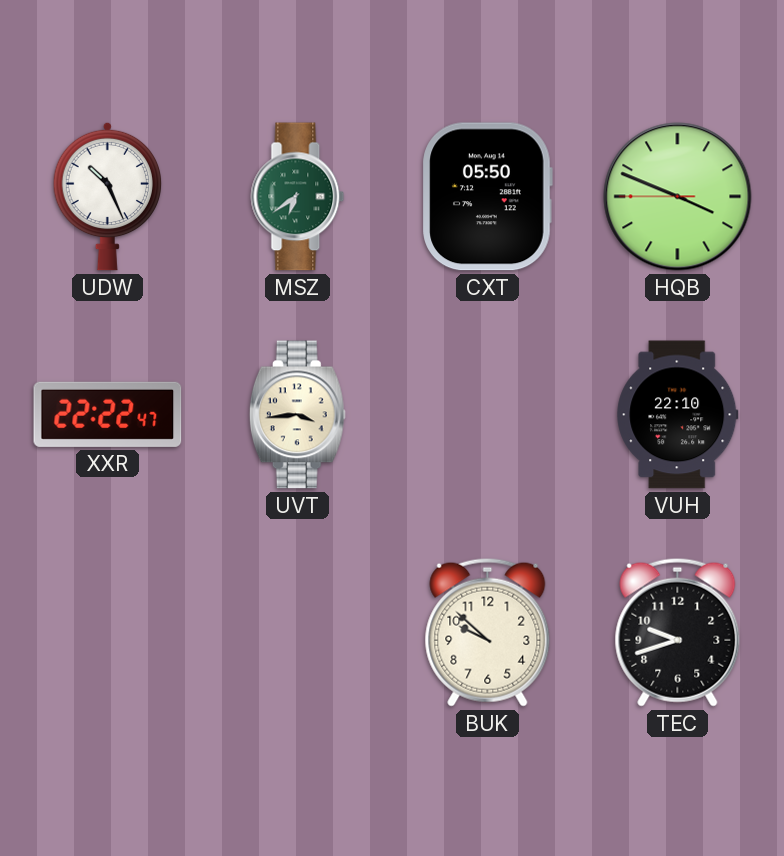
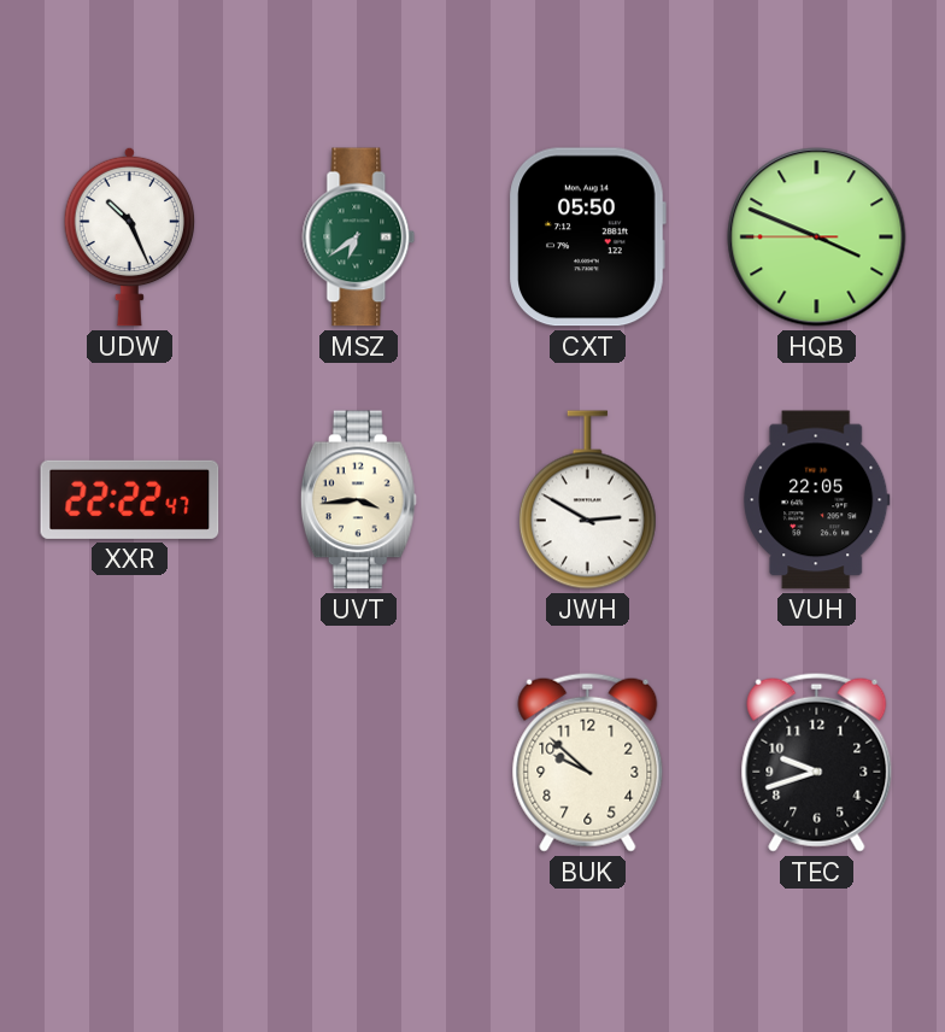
JWH: none -> 2:50 (587, 500)
VUH: 22:10 -> 22:05 (817, 500)
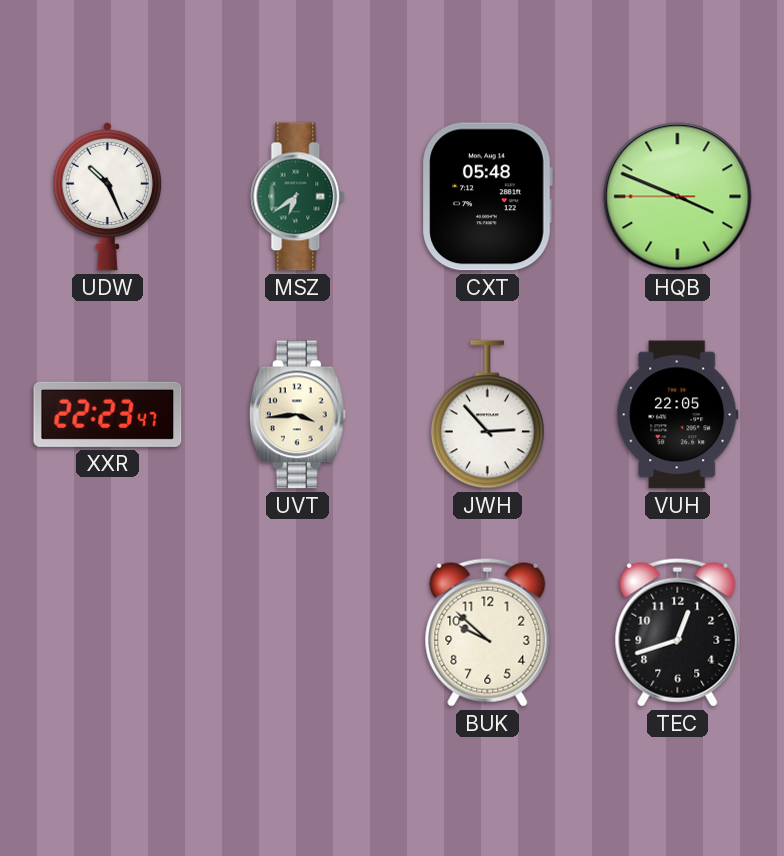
CXT: 05:50 -> 05:48 (487, 197)
XXR: 22:22 -> 22:23 (108, 414)
JWH: 2:50 -> 2:53 (487, 415)
TEC: 9:42 -> 12:42 (678, 632)
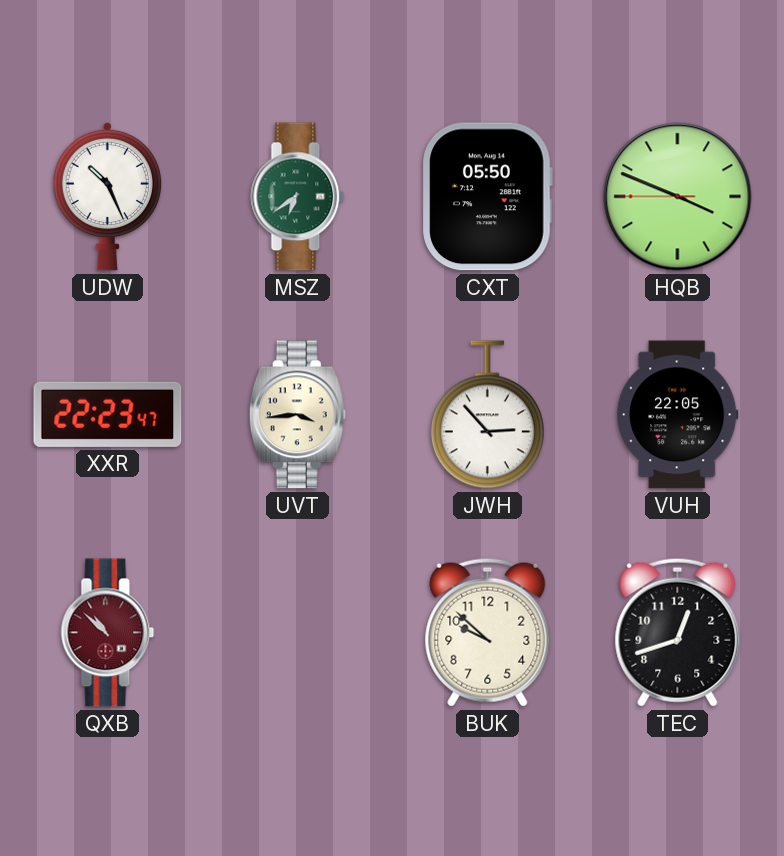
CXT: 05:48 -> 05:50 (487, 197)
QXB: none -> 10:52 (108, 633)
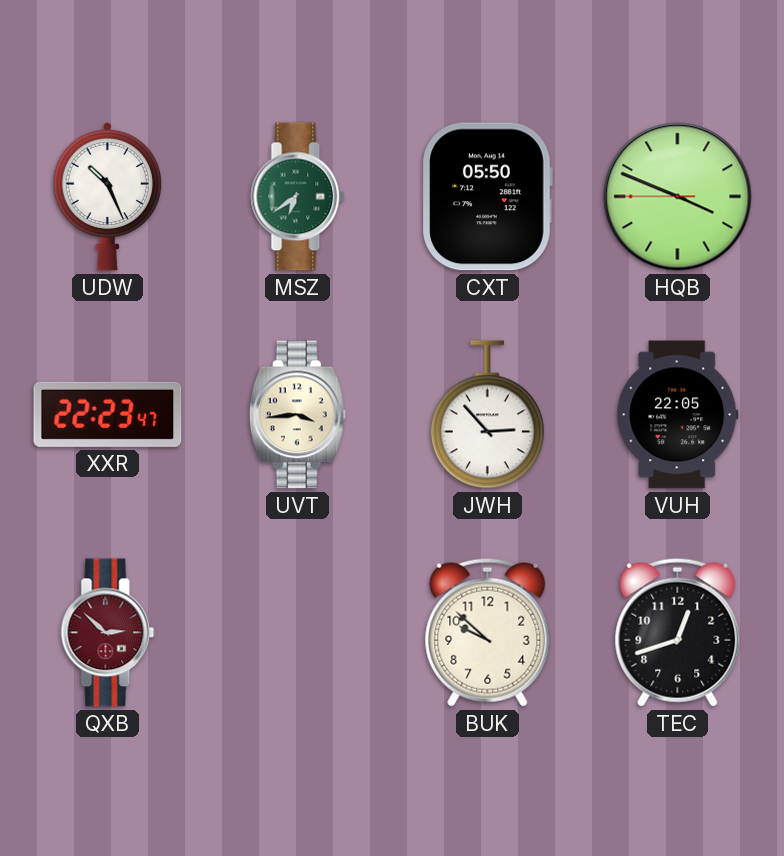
QXB: 10:52 -> 2:52 (108, 633)
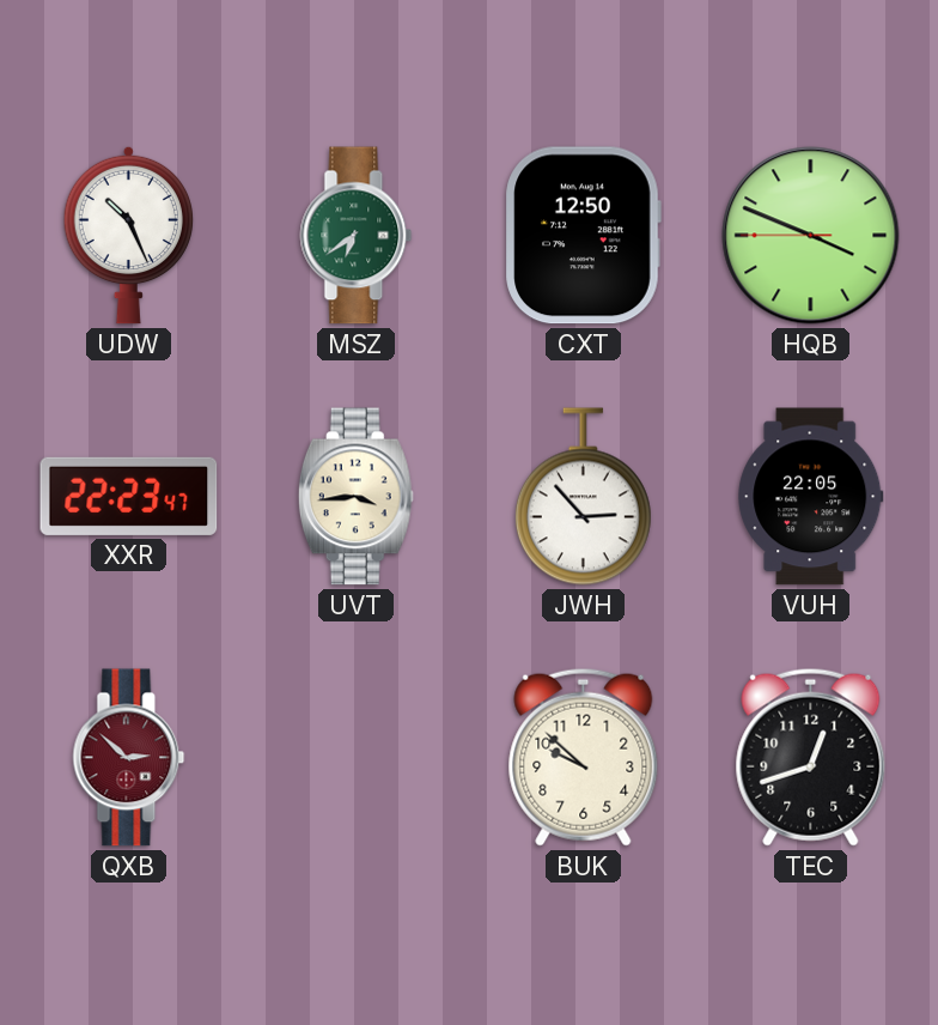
CXT: 05:50 -> 12:50 (583, 236)
